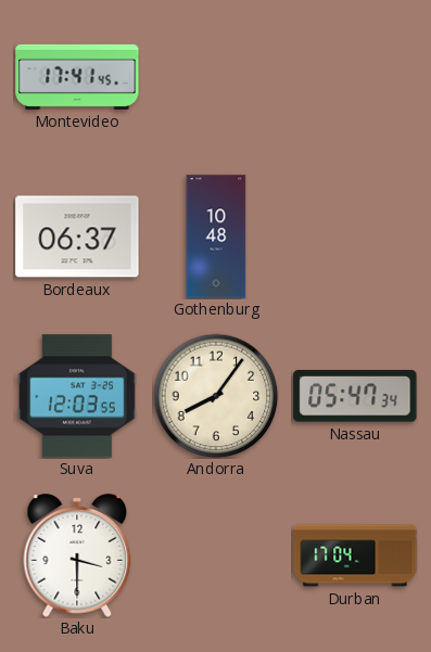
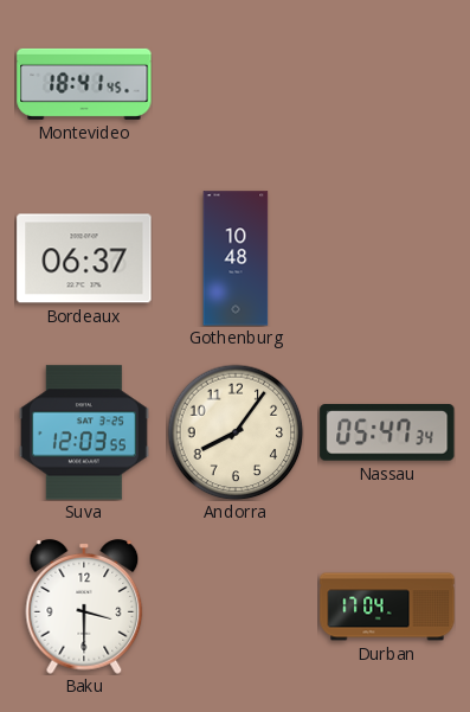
Montevideo: 17:41 -> 18:41 (84, 84)
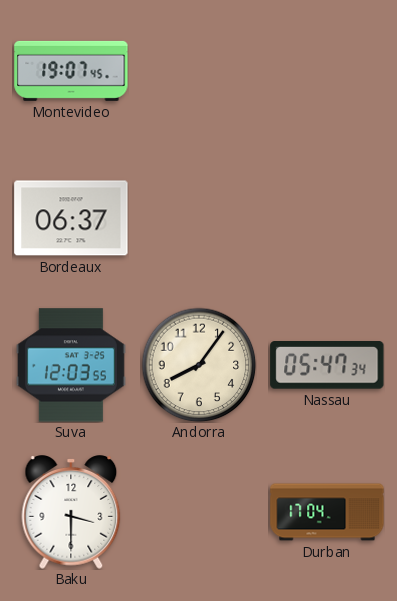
Montevideo: 18:41 -> 19:07 (71, 71)
Gothenburg: 10:48 -> none (236, 258)
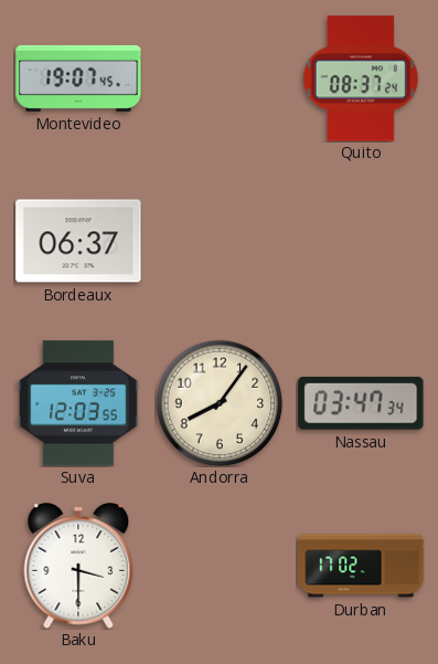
Quito: none -> 08:37 (361, 78)
Nassau: 05:47 -> 03:47 (361, 403)
Durban: 17:04 -> 17:02 (361, 566)
